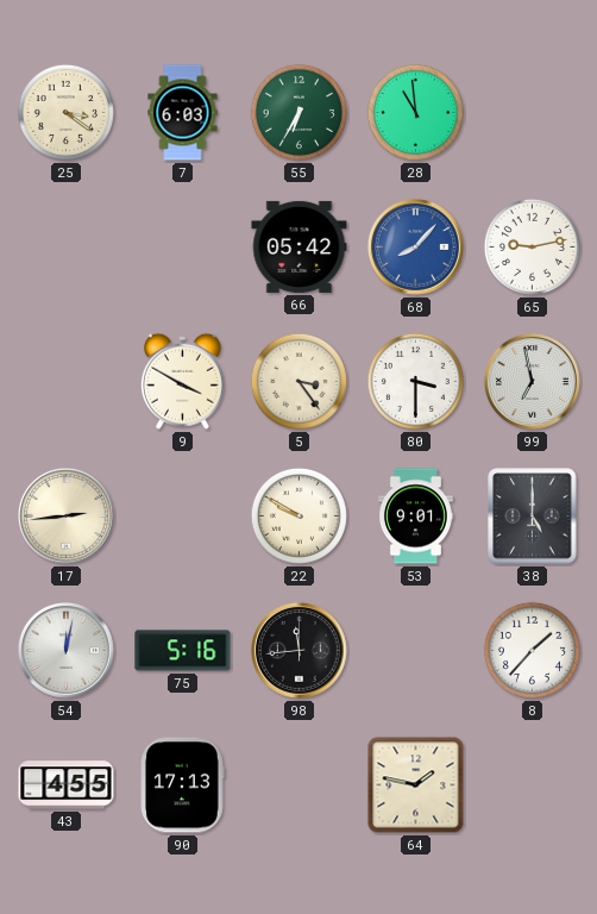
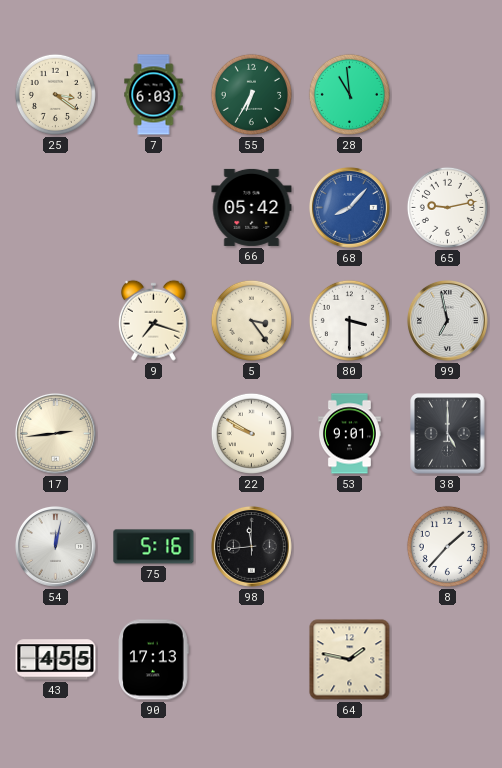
9: 3:50 -> 7:18 (153, 320)
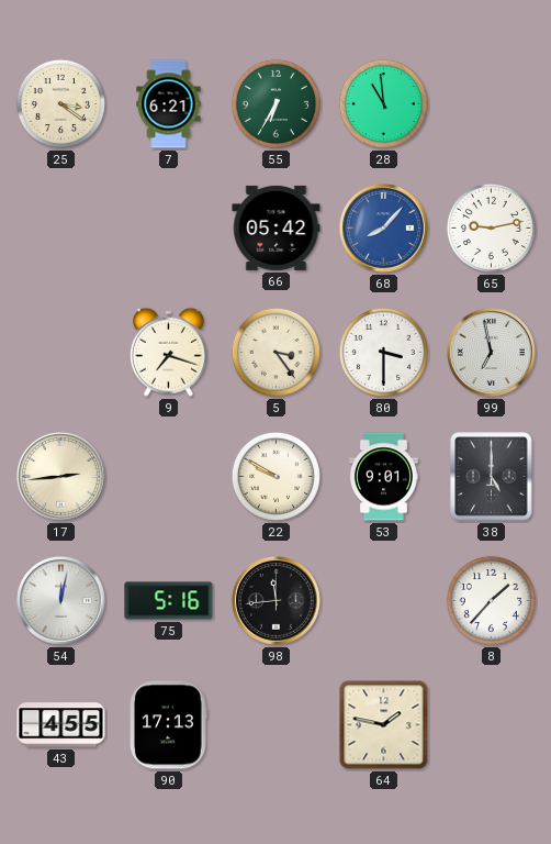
7: 6:03 -> 6:21 (169, 104)
